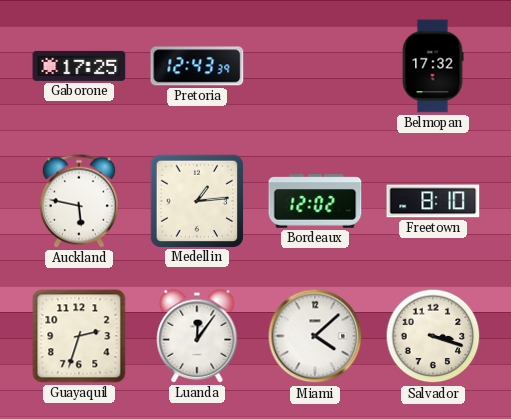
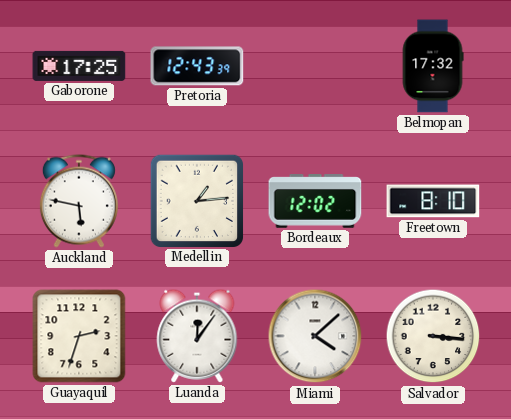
Salvador: 3:18 -> 3:16 (433, 336)
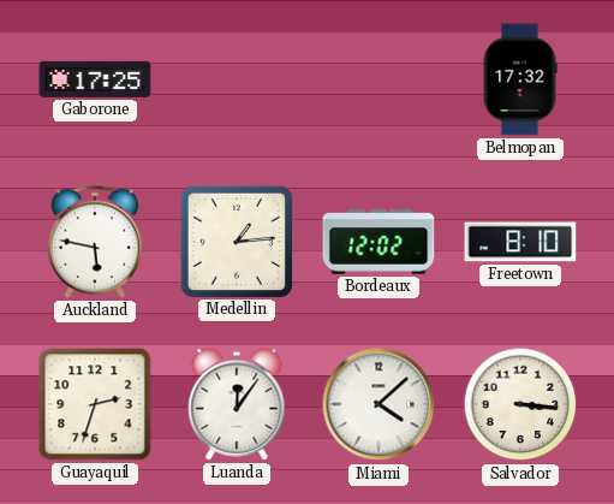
Pretoria: 12:43 -> none (197, 66)
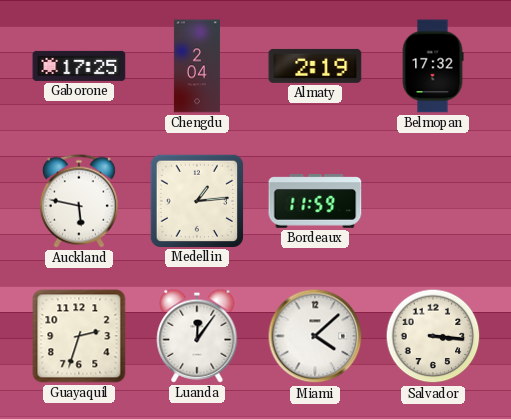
Chengdu: none -> 2:04 (197, 66)
Almaty: none -> 2:19 (315, 66)
Bordeaux: 12:02 -> 11:59 (315, 201)
Freetown: 8:10 -> none (520, 242)
